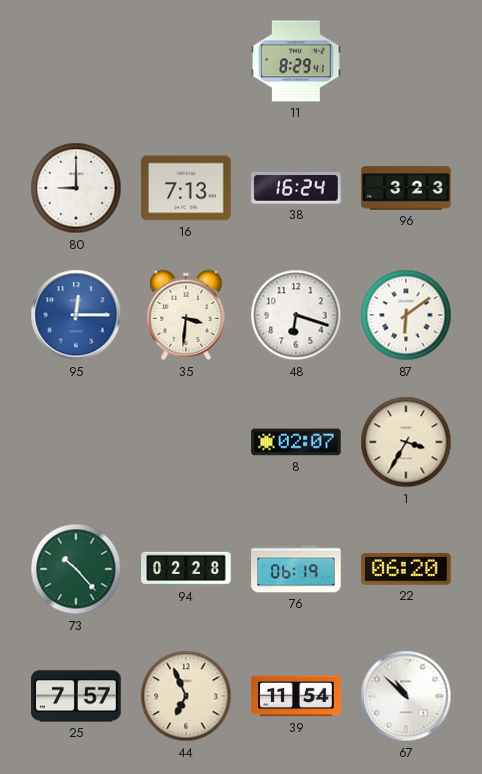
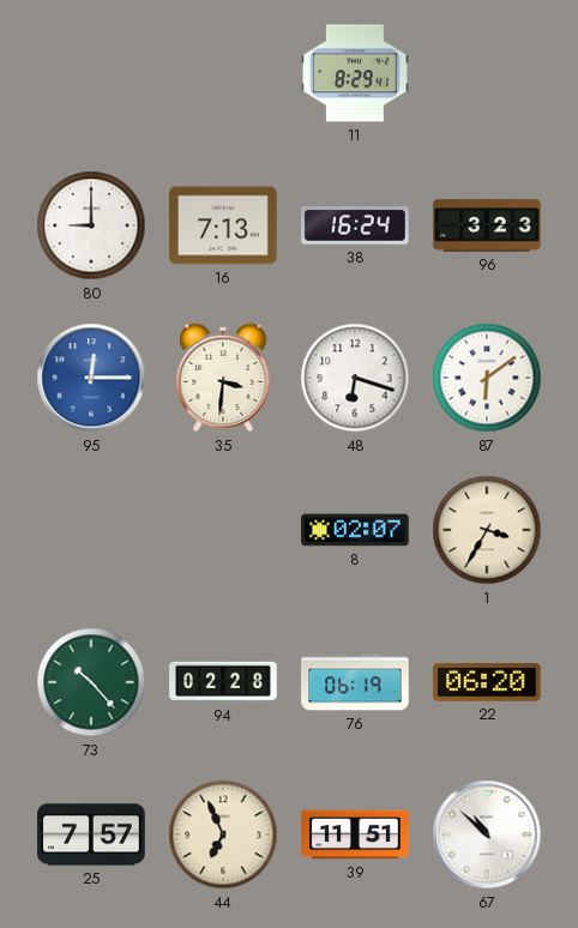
39: 11:54 -> 11:51 (355, 834)
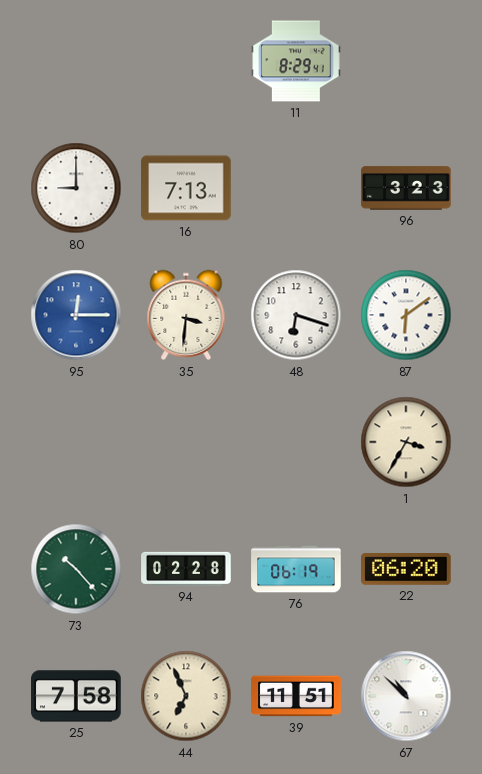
38: 16:24 -> none (355, 225)
8: 02:07 -> none (355, 530)
25: 7:57 -> 7:58 (76, 696)
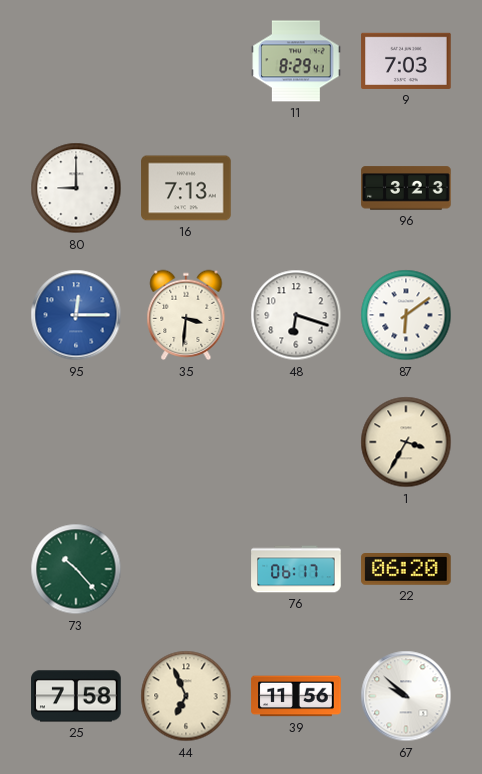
9: none -> 7:03 (406, 61)
94: 02:28 -> none (186, 569)
76: 06:19 -> 06:17 (296, 569)
39: 11:51 -> 11:56 (296, 696)
67: 10:52 -> 9:52 (406, 696)
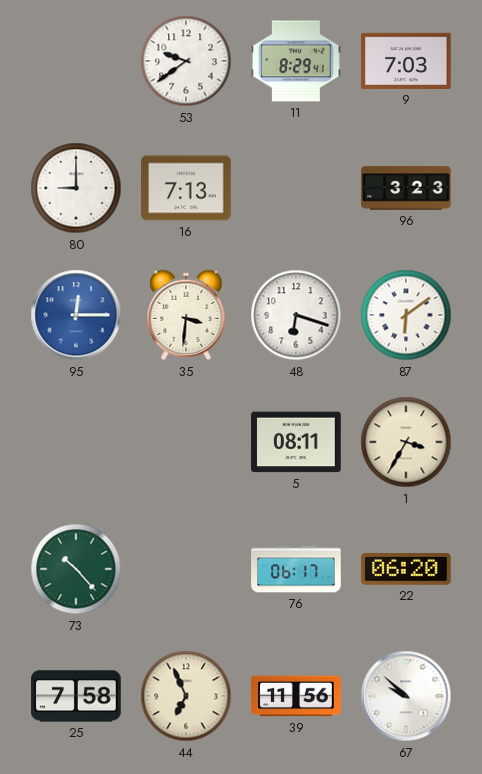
53: none -> 9:39 (186, 61)
5: none -> 08:11 (296, 442)
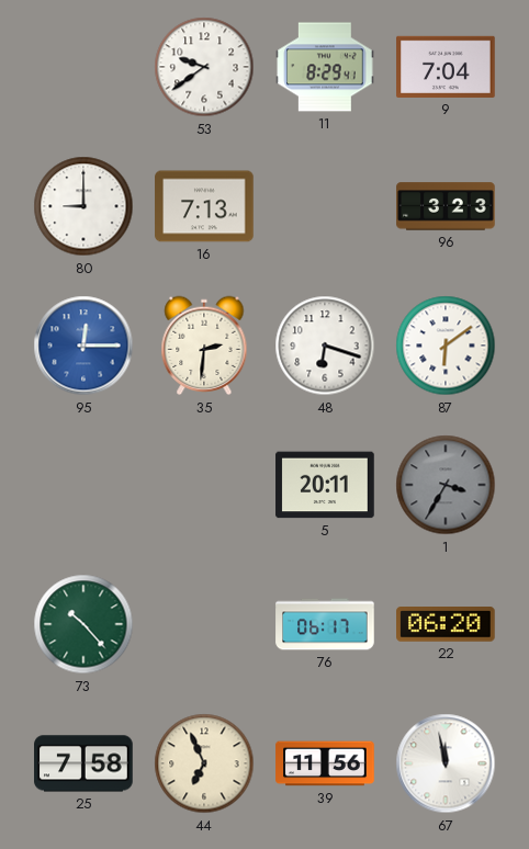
9: 7:03 -> 7:04 (446, 67)
35: 3:31 -> 2:31 (204, 346)
5: 08:11 -> 20:11 (325, 485)
1 dial: cream -> grey (446, 485)
67: 9:52 -> 11:58 (446, 763)
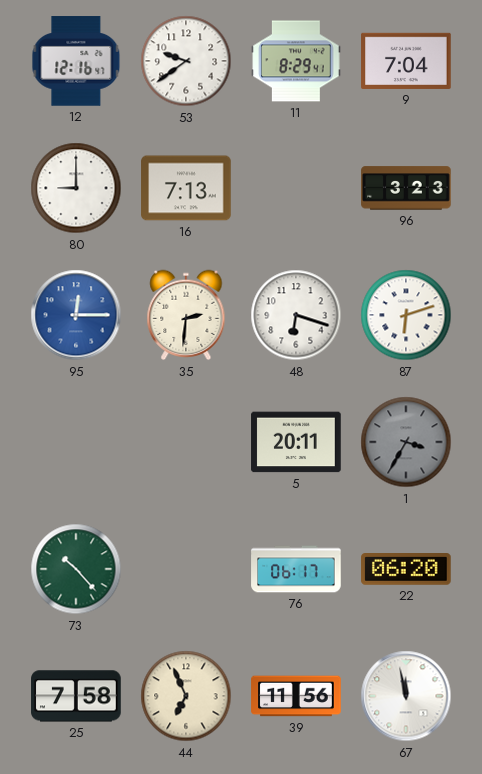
12: none -> 12:16 (76, 61)
87: 6:09 -> 6:12 (406, 315)
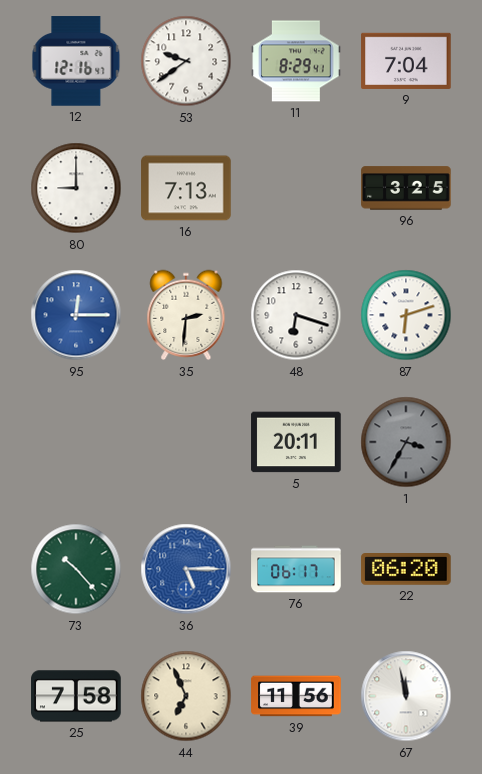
96: 3:23 -> 3:25 (406, 188)
36: none -> 5:15 (186, 569)
